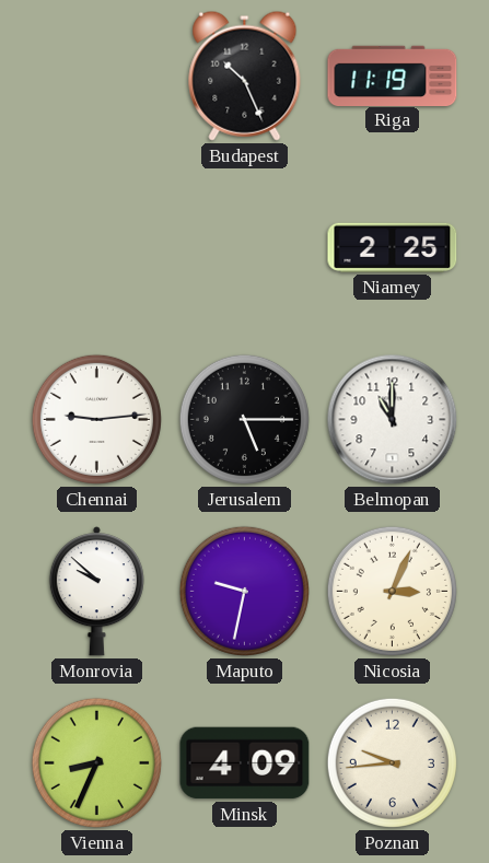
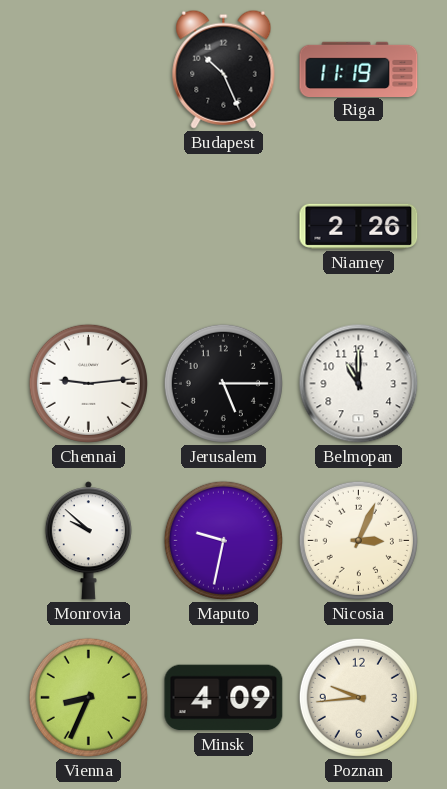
Niamey: 2:25 -> 2:26 (359, 226)
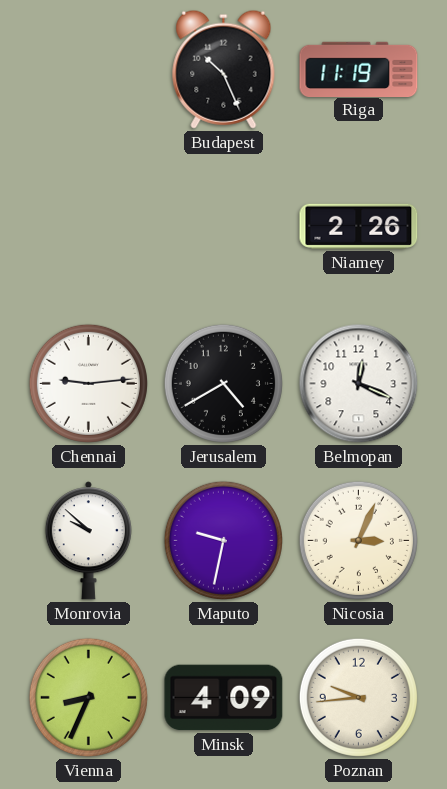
Jerusalem: 5:15 -> 4:40 (223, 383)
Belmopan: 11:00 -> 12:19 (359, 384)
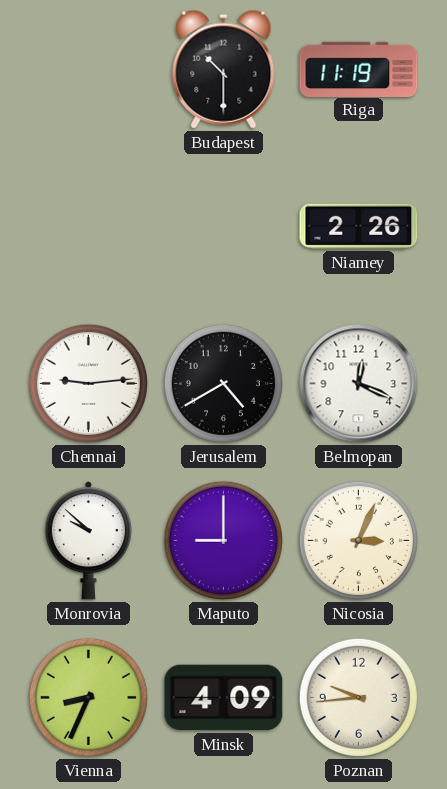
Budapest: 10:26 -> 10:30 (224, 69)
Maputo: 9:32 -> 9:00 (223, 540)
